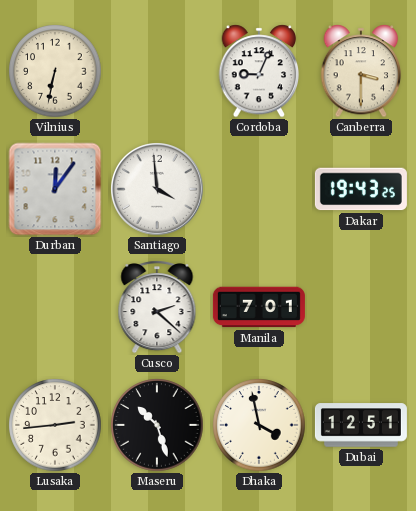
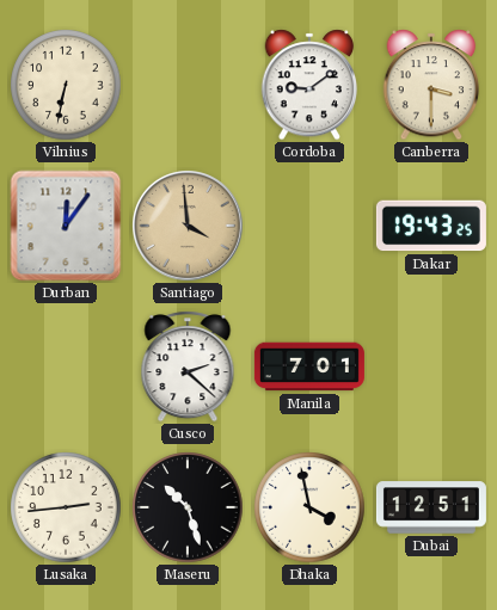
Cordoba: 9:04 -> 9:09 (309, 85)
Santiago dial: white -> champagne (189, 227)
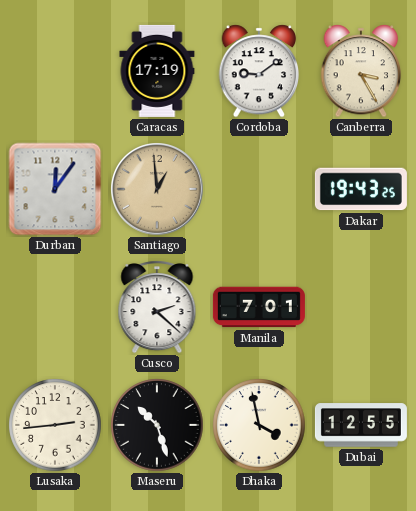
Vilnius: 6:32 -> none (66, 85)
Caracas: none -> 17:19 (157, 71)
Canberra: 3:30 -> 3:25 (361, 71)
Santiago: 3:59 -> 12:59 (158, 190)
Dubai: 12:51 -> 12:55 (361, 425)
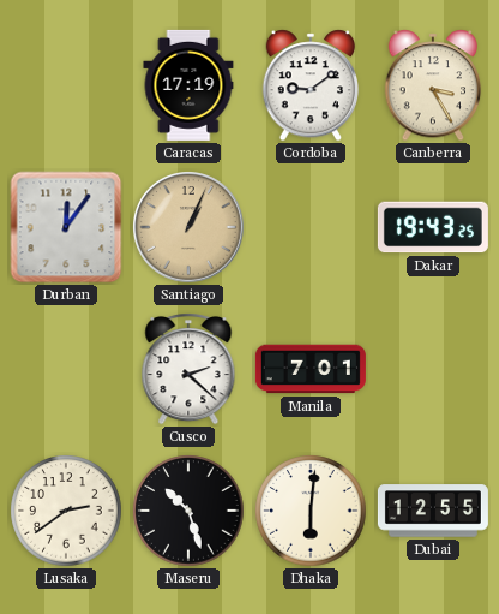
Santiago: 12:59 -> 1:04 (190, 228)
Lusaka: 2:44 -> 2:39 (66, 511)
Dhaka: 3:58 -> 6:01 (311, 511)
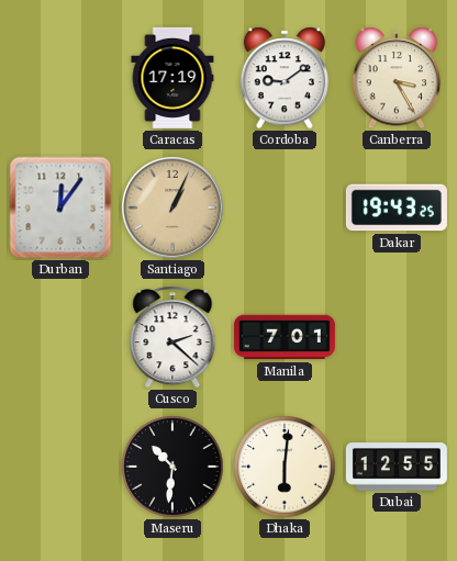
Lusaka: 2:39 -> none (66, 511)
Maseru: 10:27 -> 10:31 (172, 467)
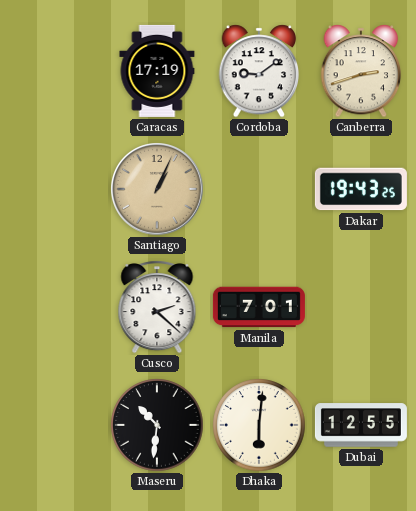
Canberra: 3:25 -> 2:42 (361, 71)
Durban: 12:06 -> none (60, 207)
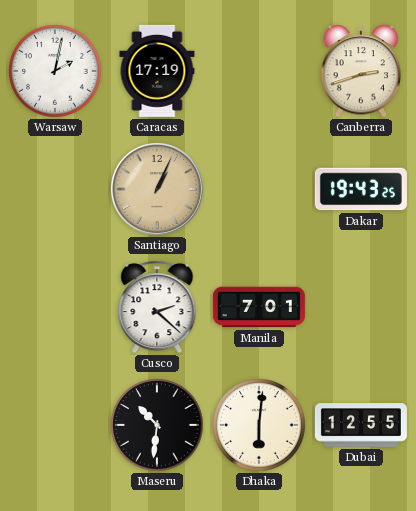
Warsaw: none -> 2:02 (55, 71)
Cordoba: 9:09 -> none (259, 71)
